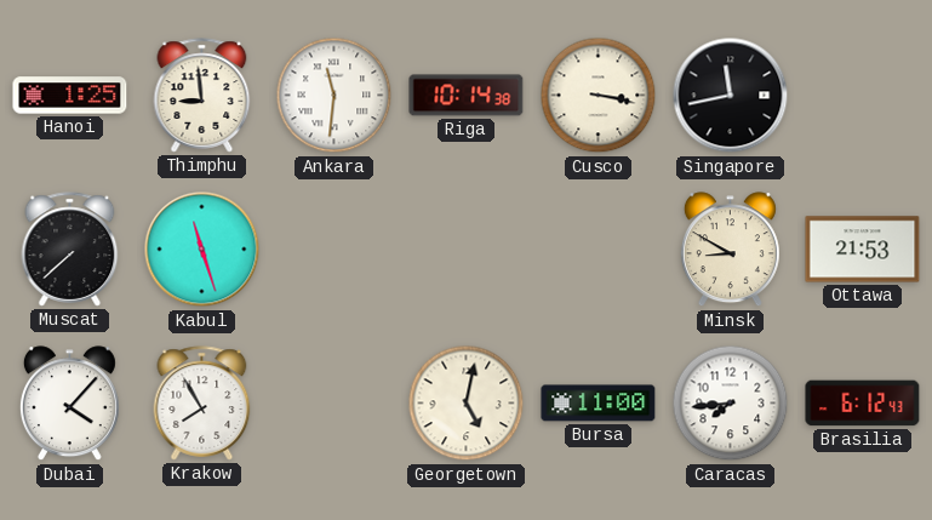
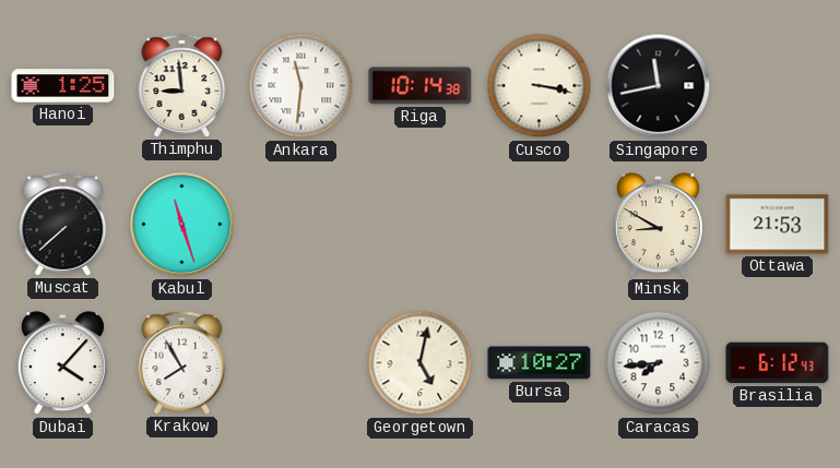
Bursa: 11:00 -> 10:27 (540, 363)
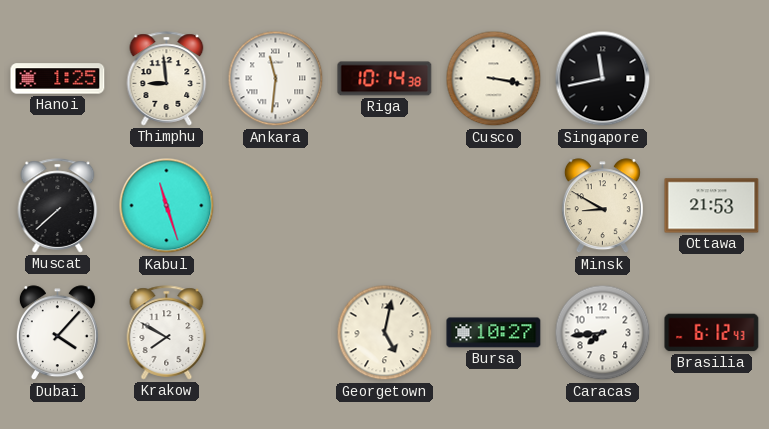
Krakow: 7:55 -> 7:50 (167, 333)
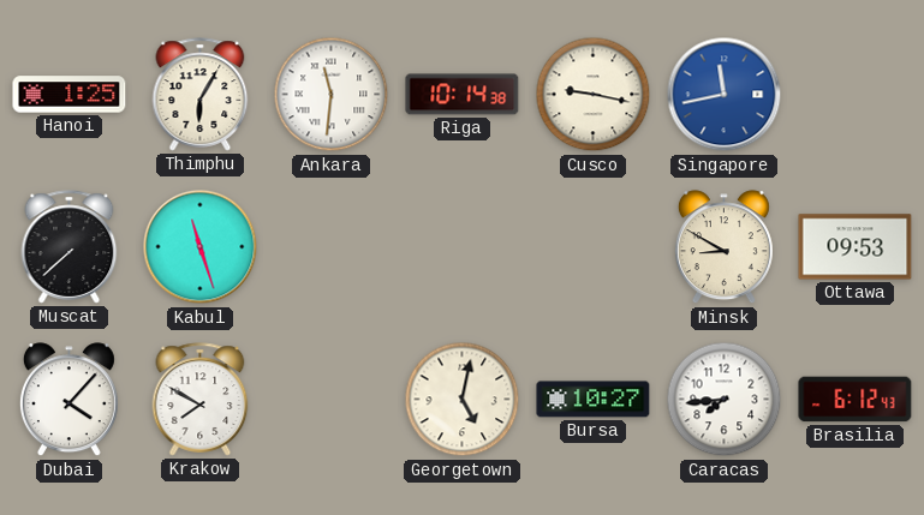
Thimphu: 8:59 -> 6:05 (201, 95)
Cusco: 3:17 -> 9:17 (594, 95)
Singapore dial: black -> blue (725, 95)
Ottawa: 21:53 -> 09:53 (856, 247)
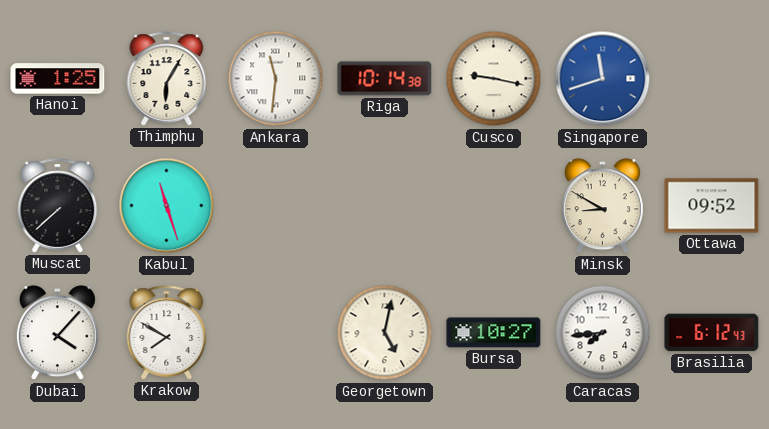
Singapore: 11:43 -> 11:42 (603, 79)
Ottawa: 09:53 -> 09:52 (712, 206)
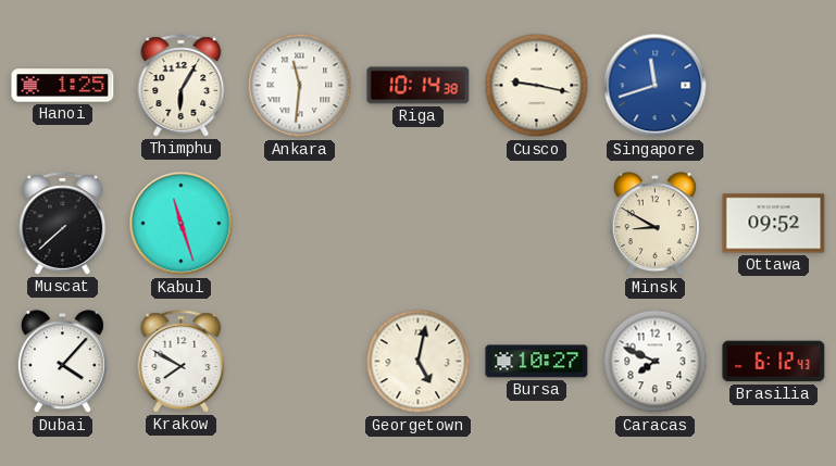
Caracas: 7:44 -> 7:49 (656, 362)
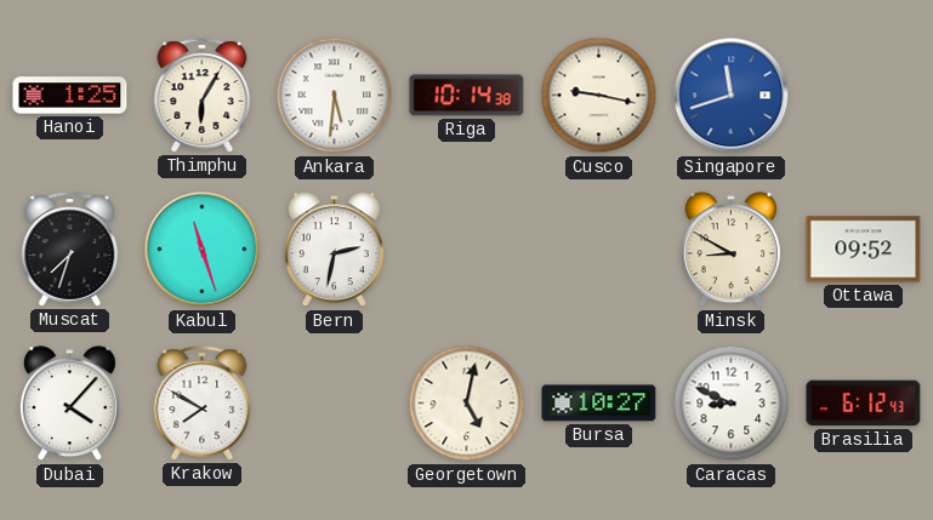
Ankara: 11:31 -> 5:31 (335, 96)
Muscat: 7:38 -> 7:33 (70, 250)
Bern: none -> 2:32 (334, 250)
Caracas: 7:49 -> 8:49 (732, 404)
